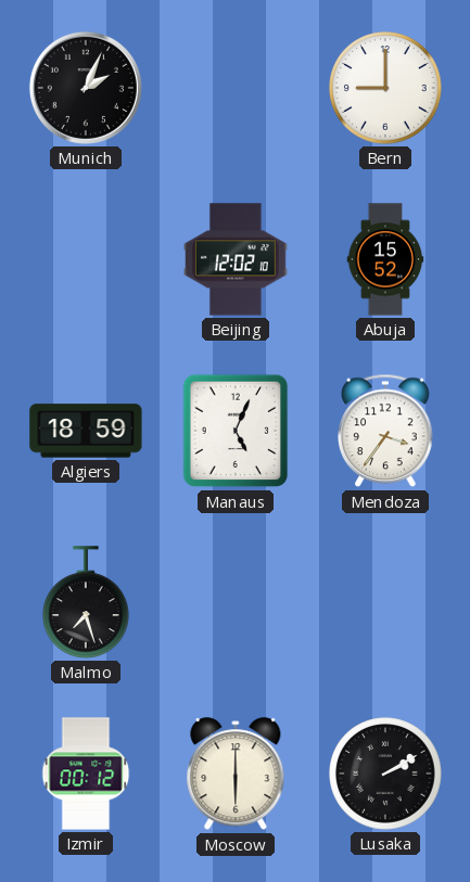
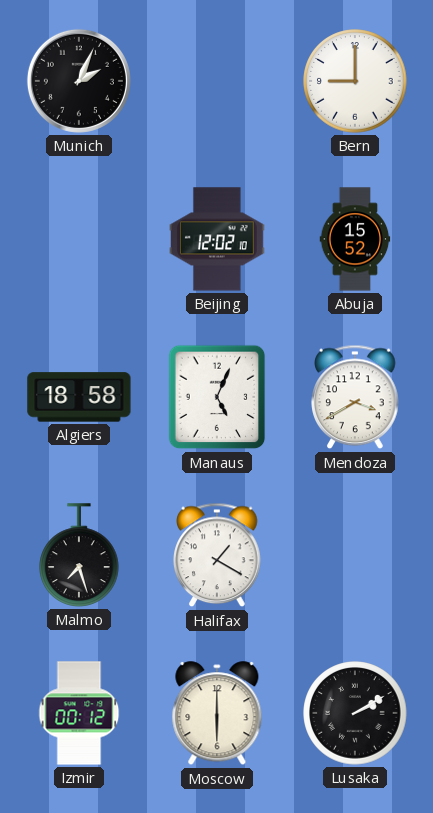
Algiers: 18:59 -> 18:58 (79, 397)
Mendoza: 3:36 -> 3:40 (355, 397)
Halifax: none -> 1:20 (217, 555)
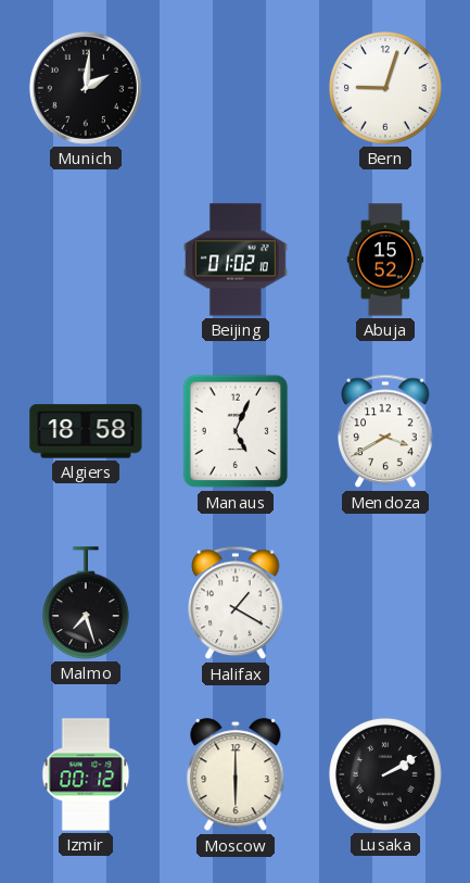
Munich: 2:04 -> 2:01 (86, 88)
Bern: 9:00 -> 9:03 (385, 88)
Beijing: 12:02 -> 01:02 (237, 260)
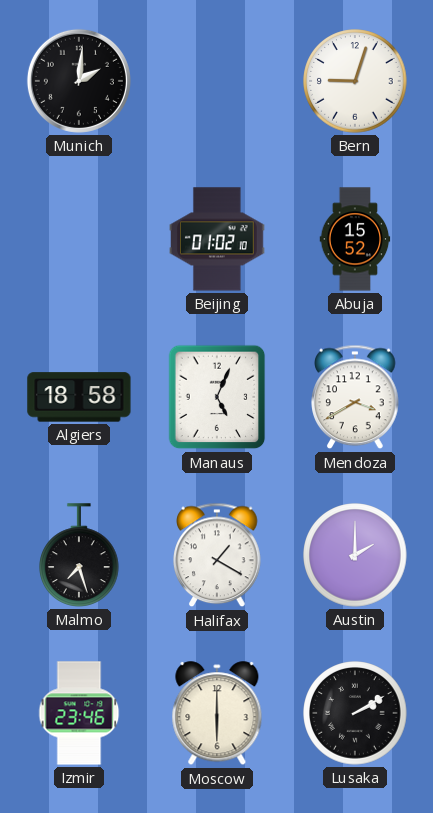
Austin: none -> 2:00 (355, 555)
Izmir: 00:12 -> 23:46 (79, 713)
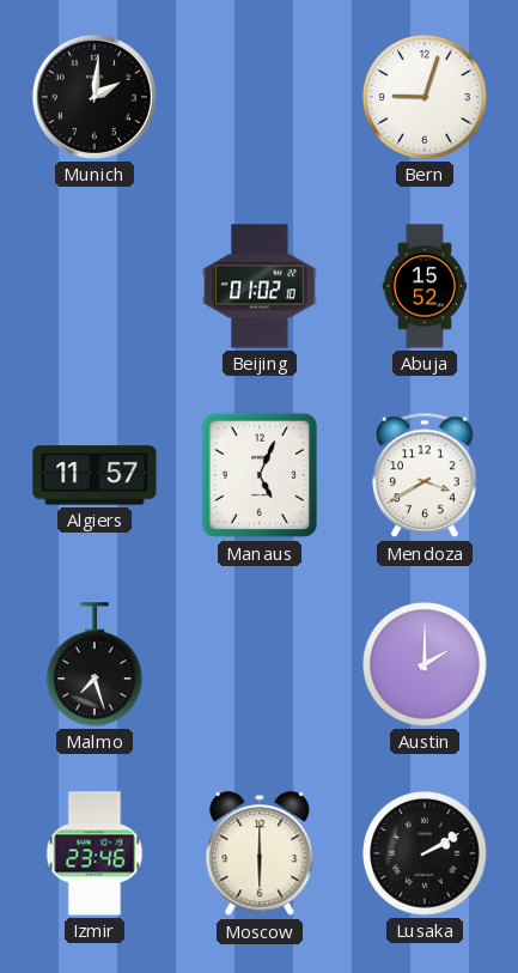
Algiers: 18:58 -> 11:57 (95, 475)
Halifax: 1:20 -> none (217, 555)
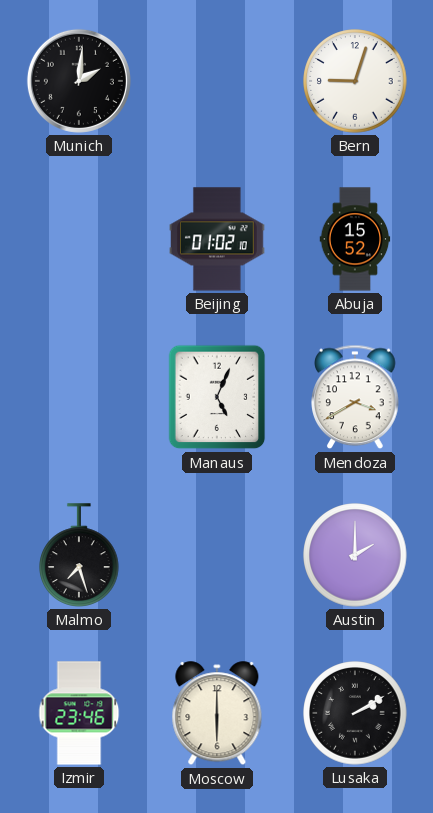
Algiers: 11:57 -> none (95, 475)
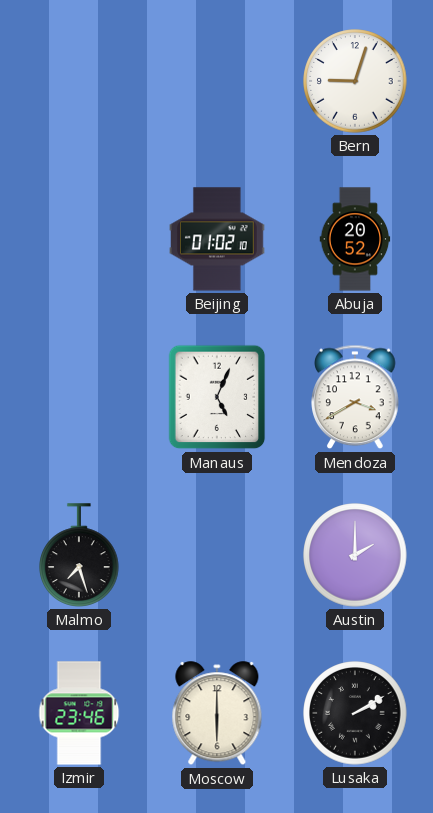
Munich: 2:01 -> none (79, 81)
Abuja: 15:52 -> 20:52 (355, 239)
